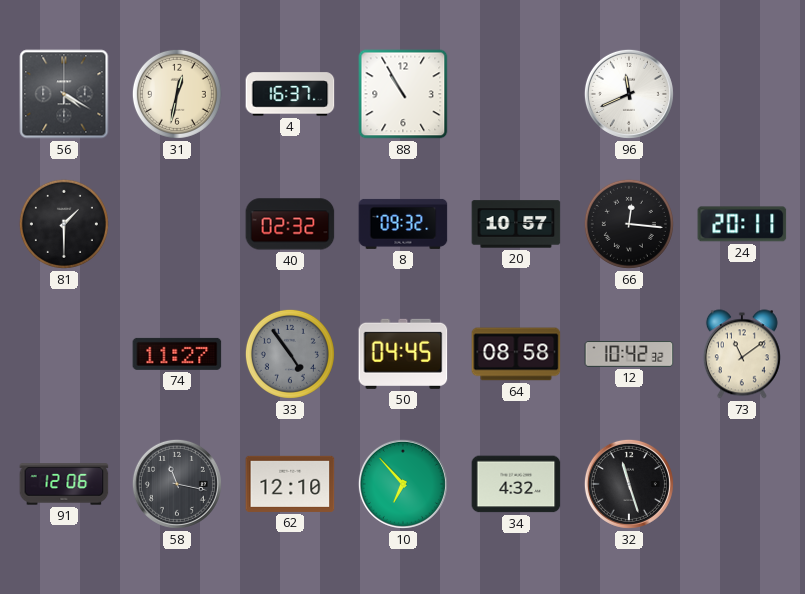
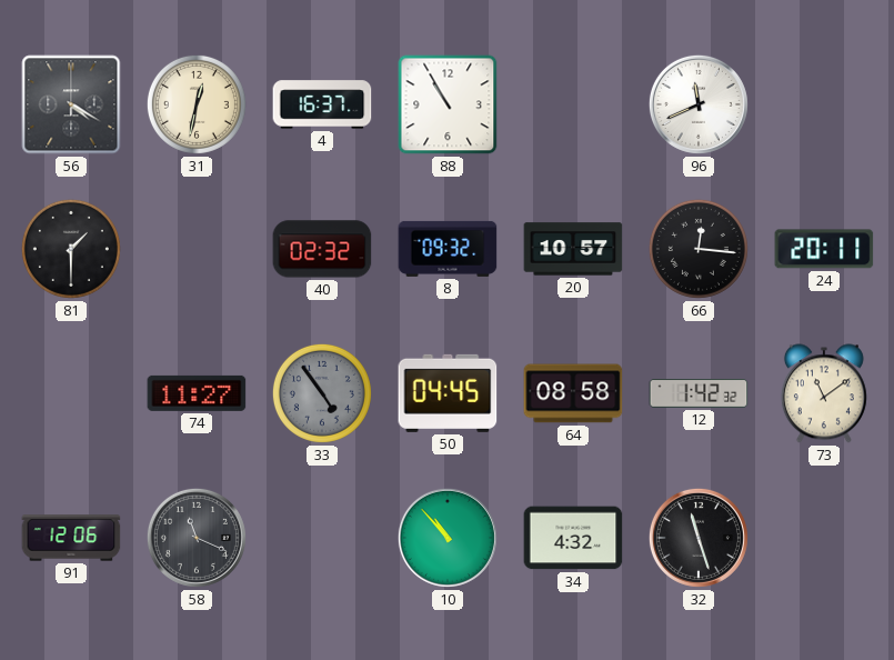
12: 10:42 -> 1:42 (699, 394)
58: 11:17 -> 11:19 (197, 538)
62: 12:10 -> none (290, 484)
10: 6:53 -> 10:53 (448, 538)
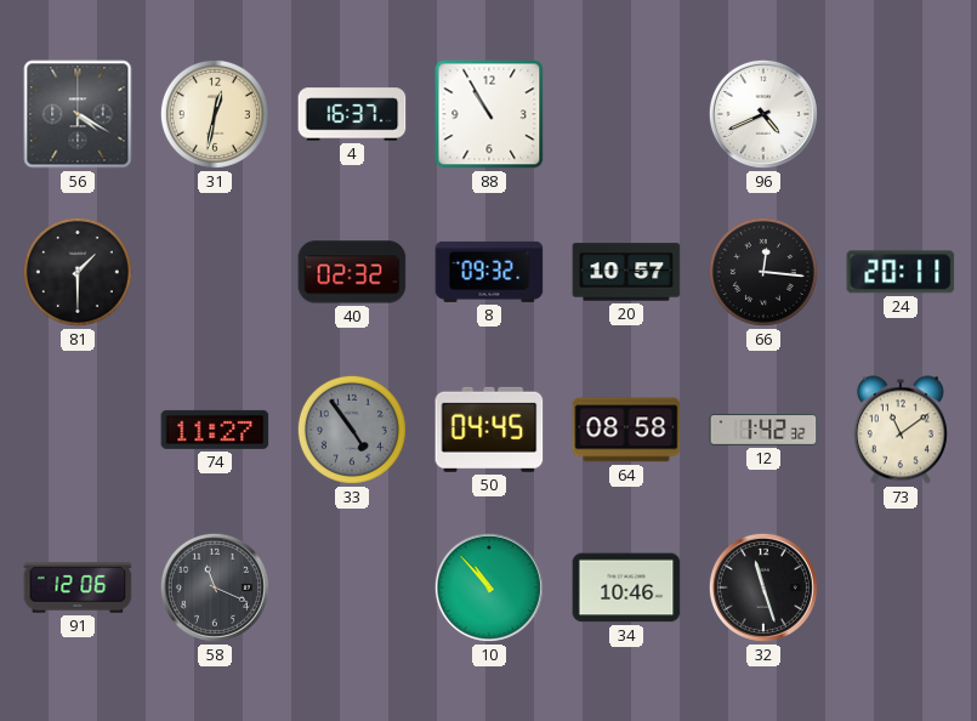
96: 11:41 -> 4:41 (763, 114)
34: 4:32 -> 10:46 (626, 587)
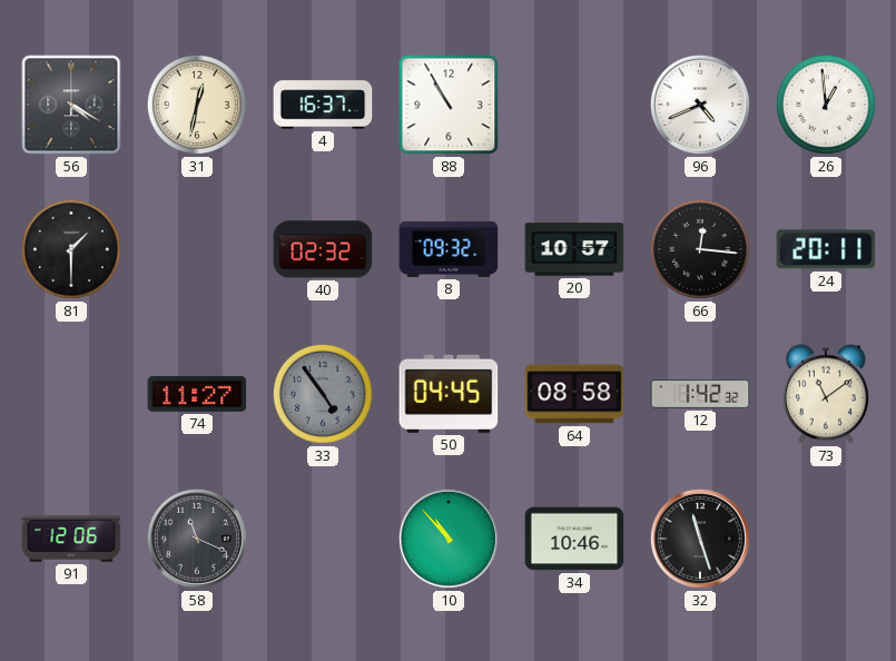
26: none -> 12:59 (826, 105)
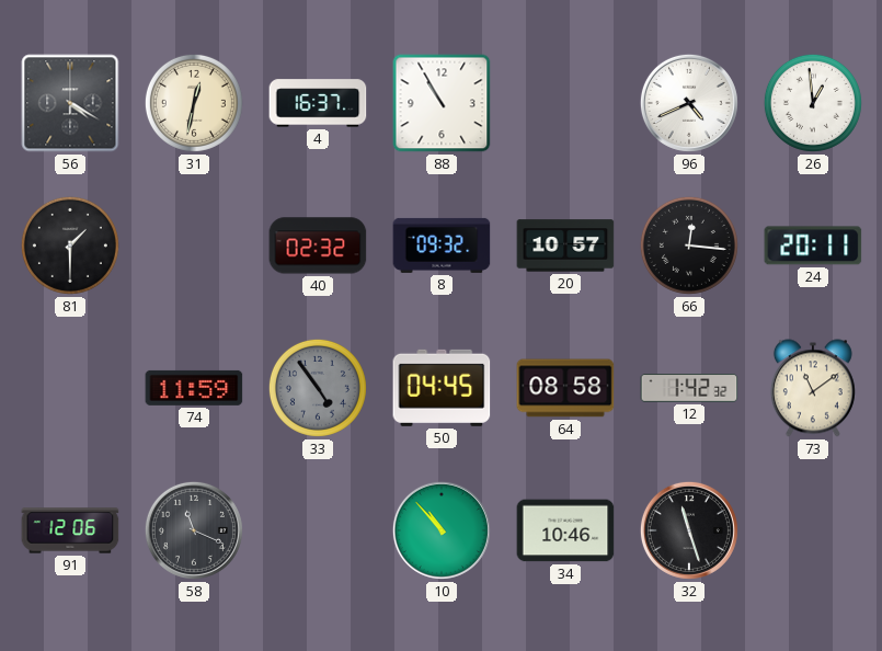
74: 11:27 -> 11:59 (194, 388)
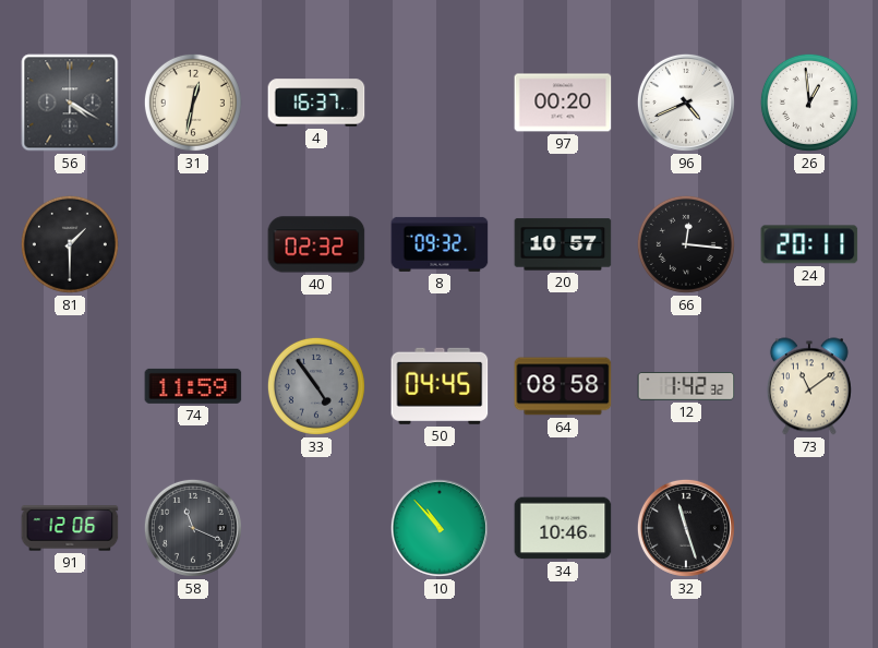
88: 10:55 -> none (442, 103)
97: none -> 00:20 (563, 103)
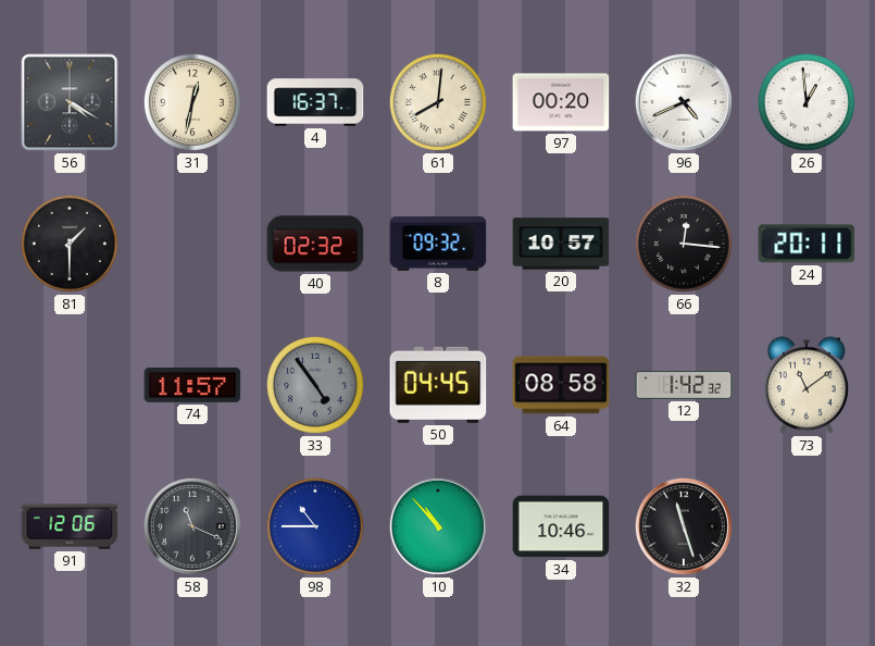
61: none -> 8:01 (438, 102)
74: 11:59 -> 11:57 (192, 385)
98: none -> 10:45 (315, 526)
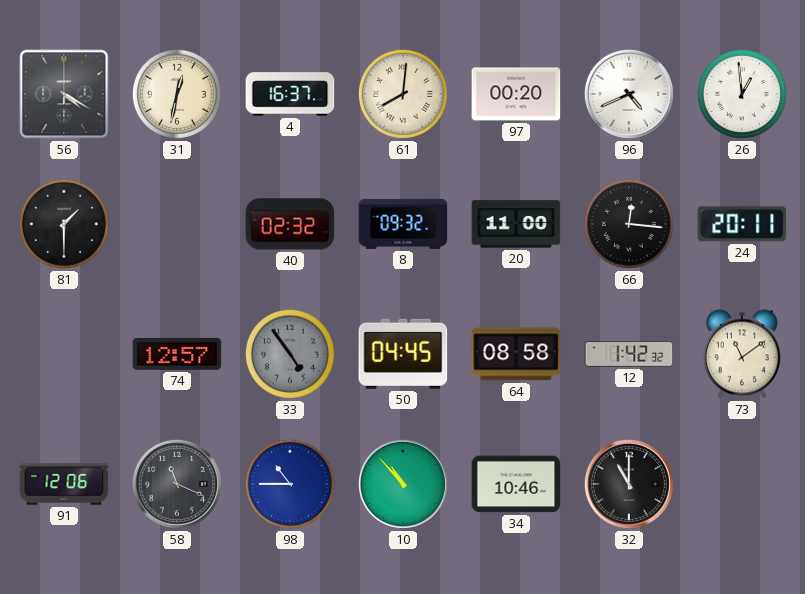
20: 10:57 -> 11:00 (516, 224)
74: 11:57 -> 12:57 (177, 354)
32: 11:27 -> 11:00 (629, 484)
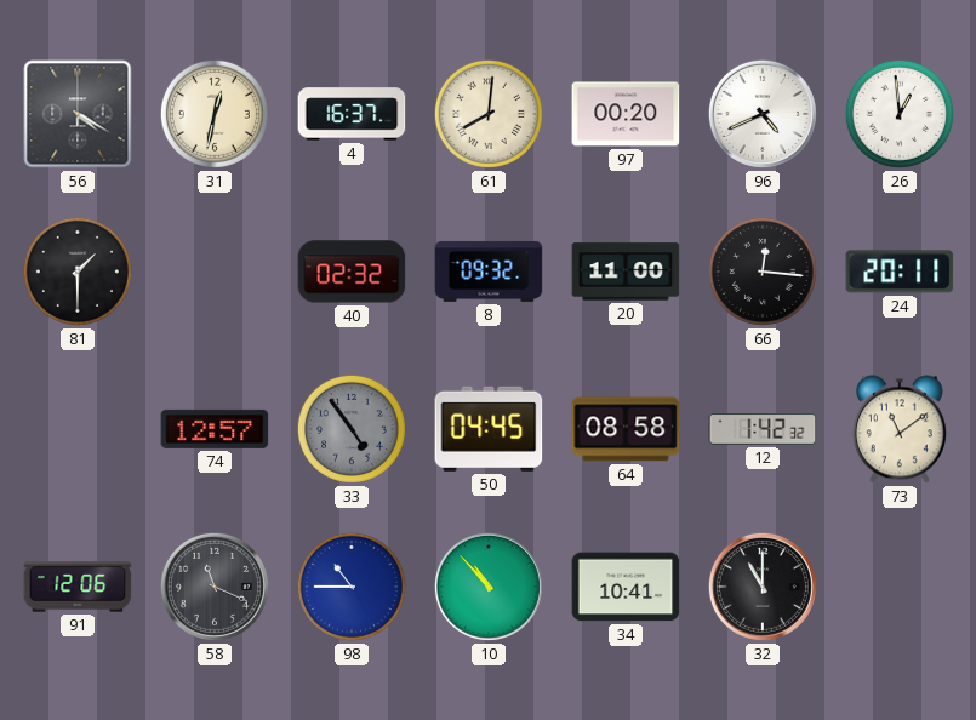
34: 10:46 -> 10:41 (626, 587)
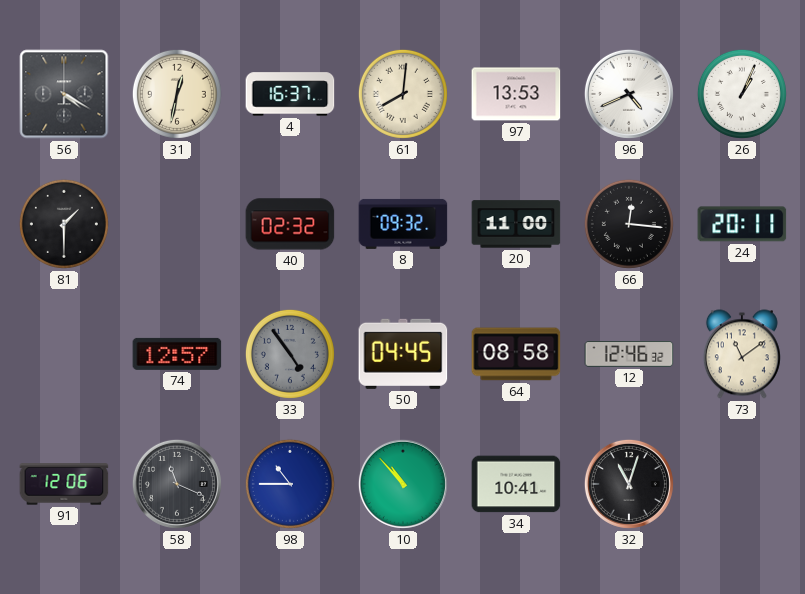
97: 00:20 -> 13:53 (516, 94)
26: 12:59 -> 1:04 (742, 94)
12: 1:42 -> 12:46 (629, 355)
32: 11:00 -> 11:03 (629, 484)
